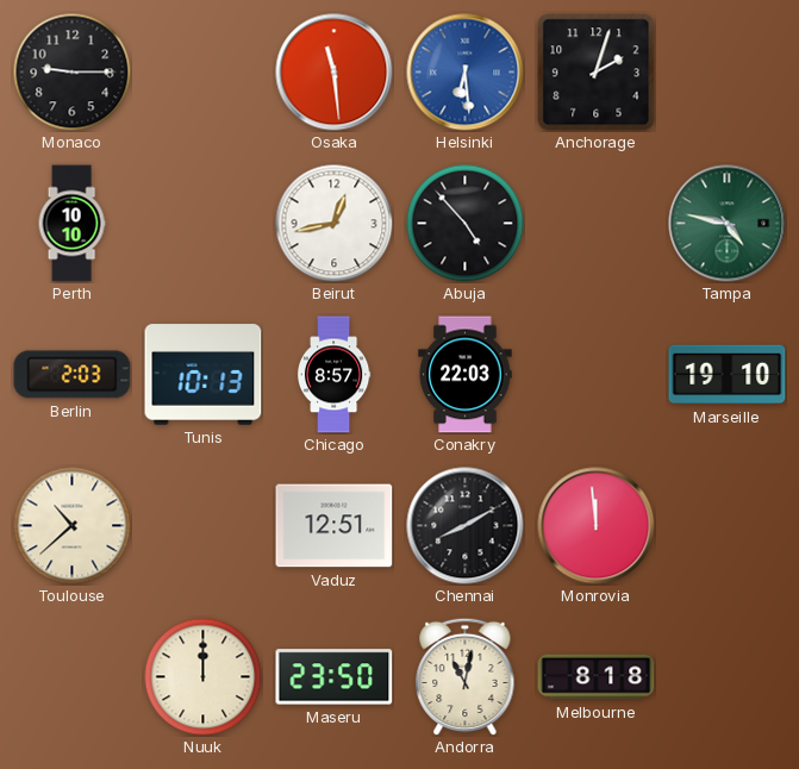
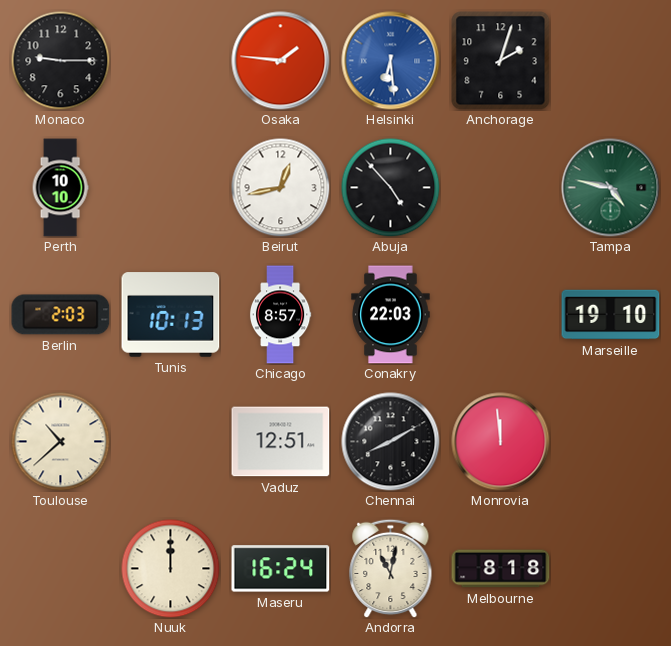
Osaka: 11:29 -> 1:46 (281, 61)
Maseru: 23:50 -> 16:24 (281, 569)
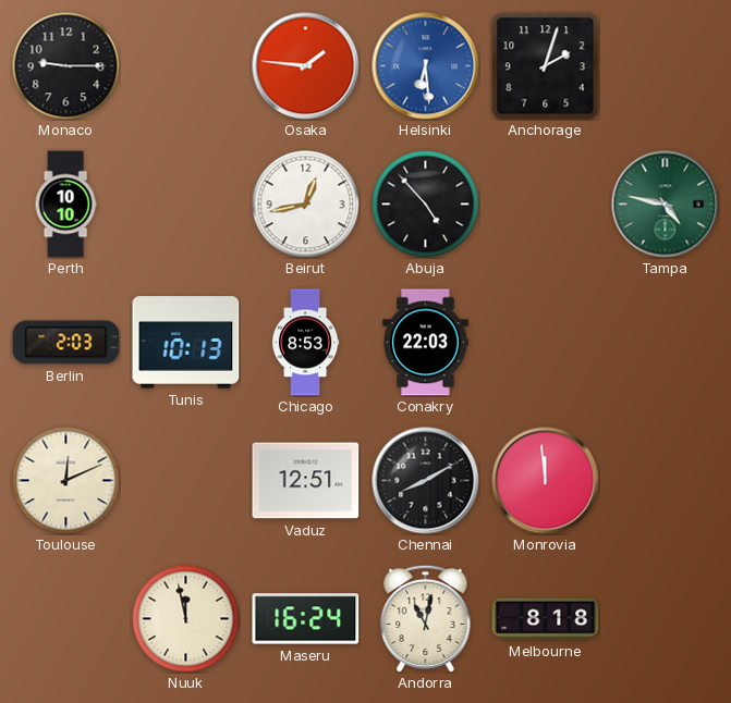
Chicago: 8:57 -> 8:53 (305, 343)
Marseille: 19:10 -> none (611, 315)
Toulouse: 10:38 -> 12:11 (66, 481)
Nuuk: 12:00 -> 11:58 (186, 619)
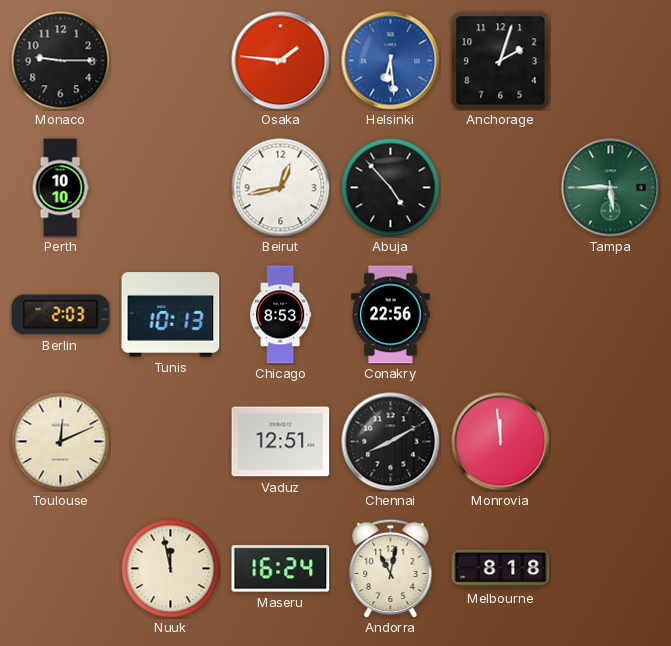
Tampa: 4:47 -> 5:45 (611, 188)
Conakry: 22:03 -> 22:56 (391, 315)
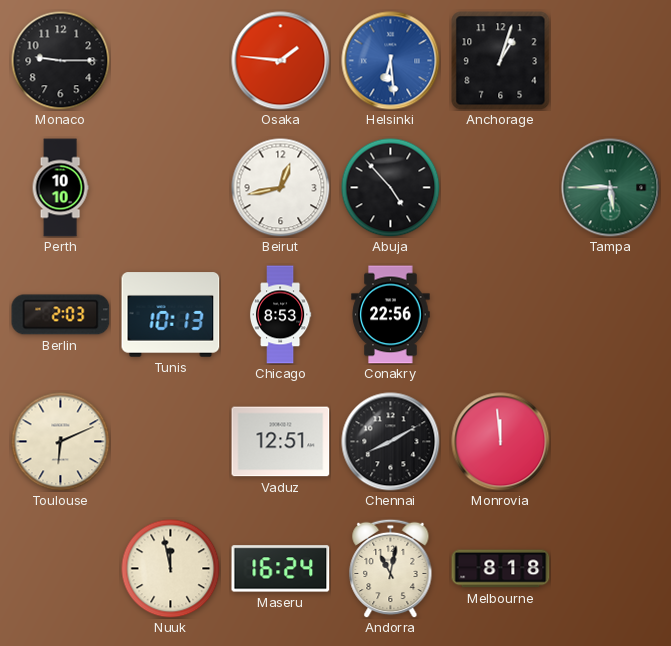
Anchorage: 2:03 -> 1:03 (501, 61)
Toulouse: 12:11 -> 6:11 (61, 442)
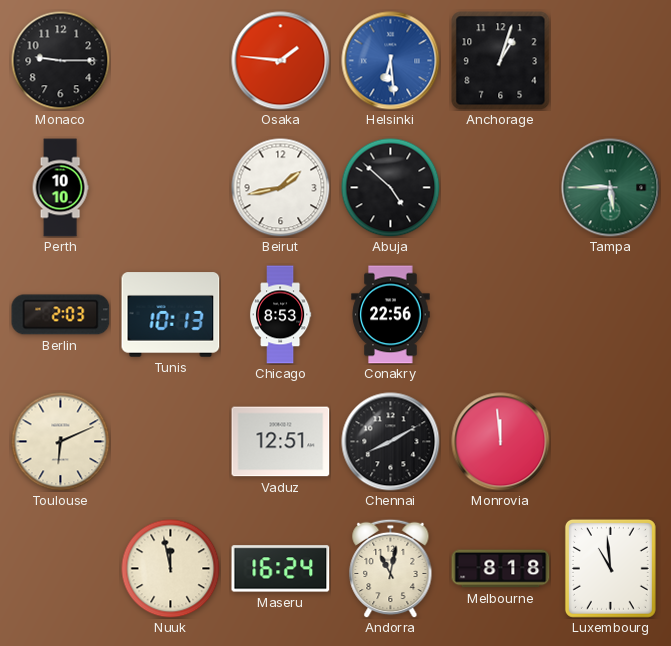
Beirut: 12:43 -> 1:43 (281, 188)
Abuja: 4:53 -> 4:52 (391, 188)
Luxembourg: none -> 10:59 (610, 568)
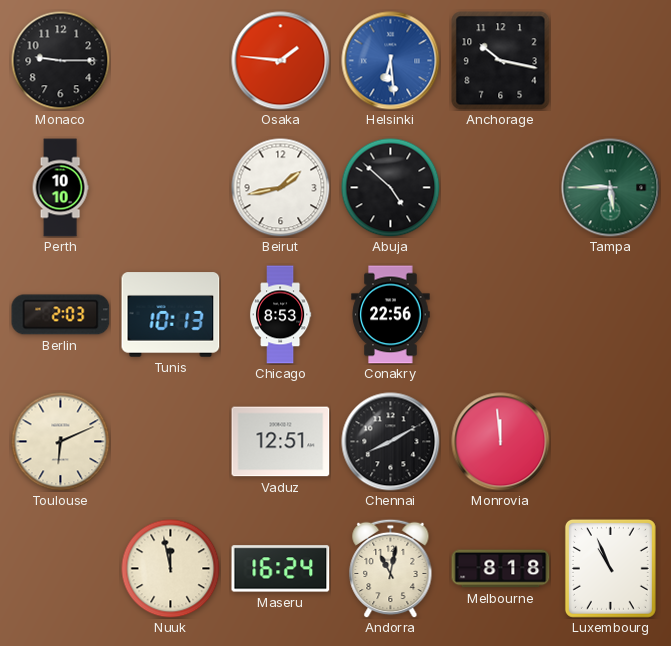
Anchorage: 1:03 -> 10:17 (501, 61)
Luxembourg: 10:59 -> 10:56 (610, 568)
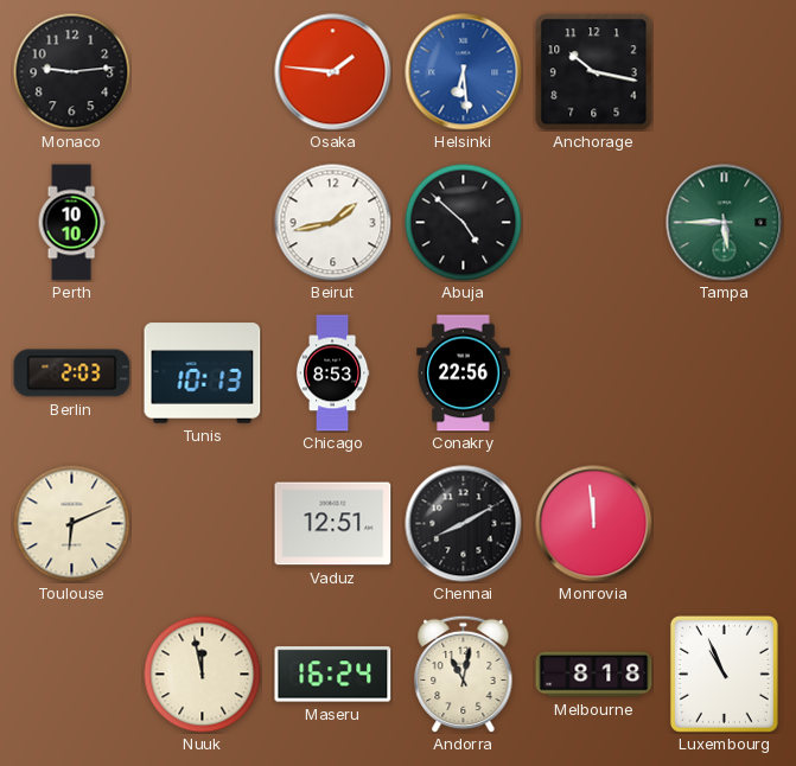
Monaco: 9:15 -> 9:14 (72, 72)
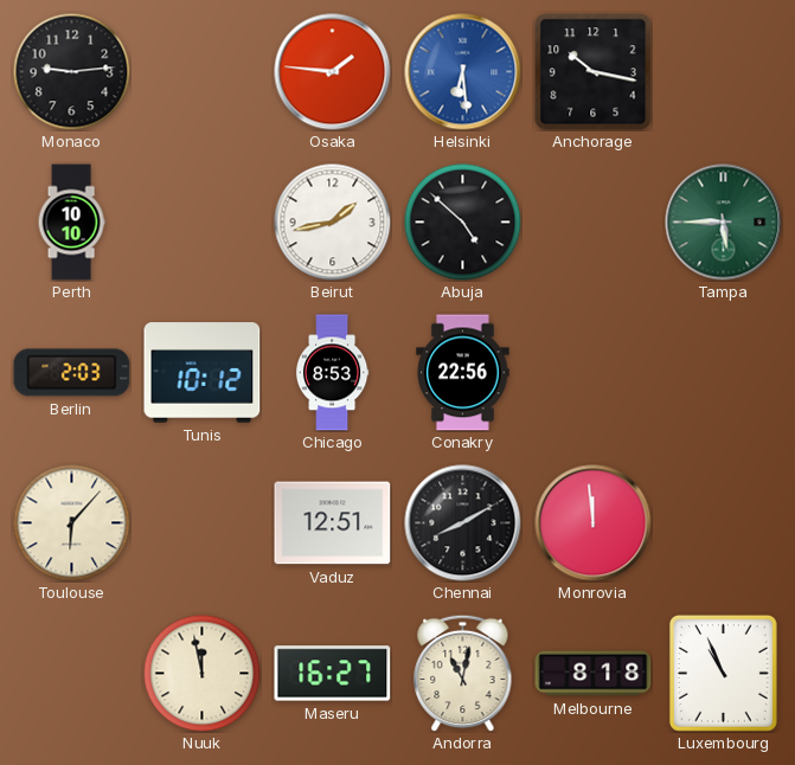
Tunis: 10:13 -> 10:12 (203, 373)
Toulouse: 6:11 -> 6:07 (72, 523)
Maseru: 16:24 -> 16:27 (333, 674)
